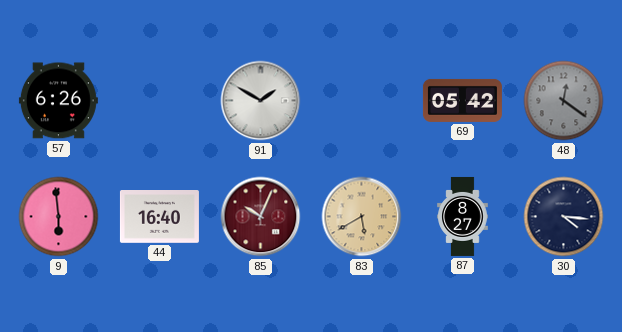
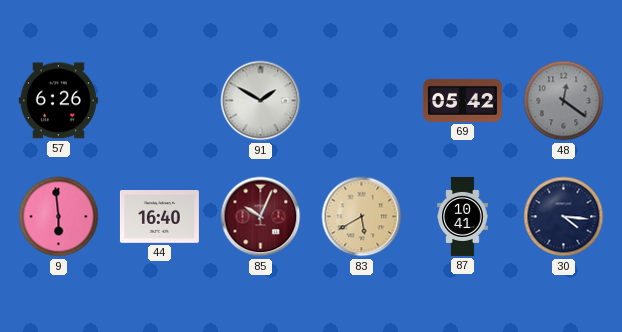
87: 8:27 -> 10:41 (463, 216)
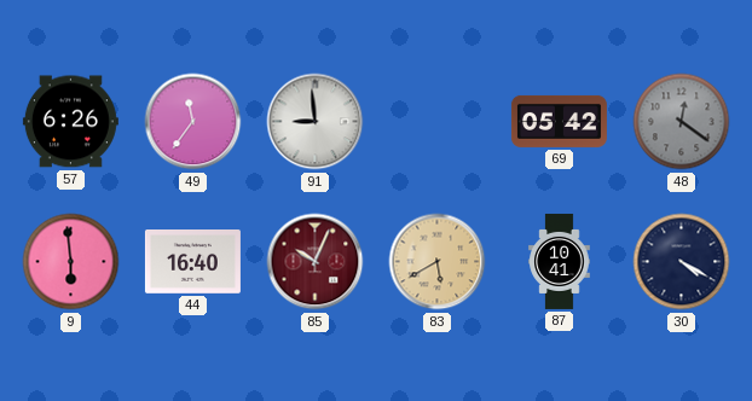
49: none -> 11:36 (193, 122)
91: 1:50 -> 8:59 (316, 122)
30: 4:16 -> 4:20 (682, 262)
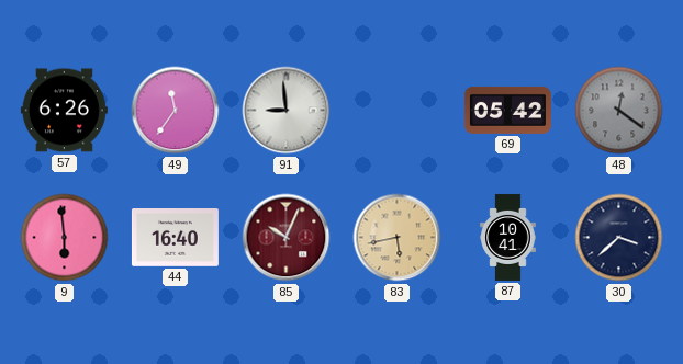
83: 5:40 -> 5:43 (398, 238)
30: 4:20 -> 3:38 (619, 238)
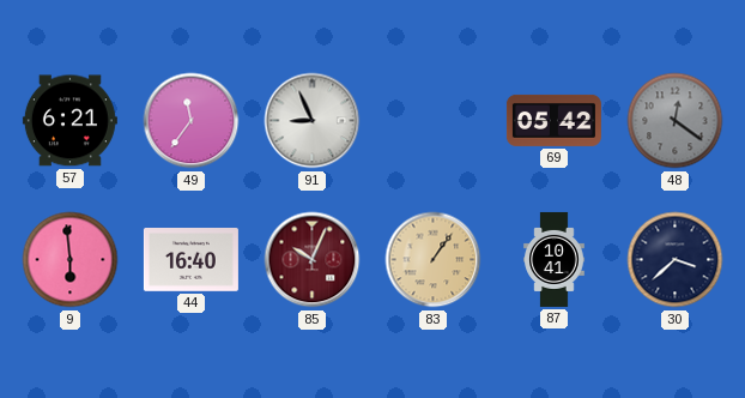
57: 6:26 -> 6:21 (69, 121)
91: 8:59 -> 8:56 (313, 121)
83: 5:43 -> 1:06 (434, 260)
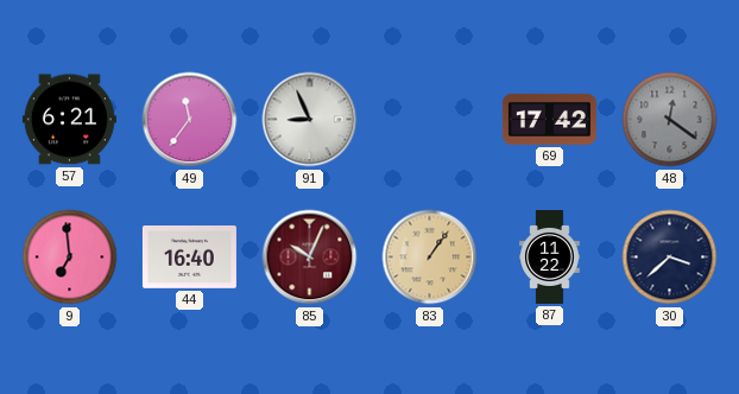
69: 05:42 -> 17:42 (549, 119)
9: 5:59 -> 6:59 (70, 258)
87: 10:41 -> 11:22 (550, 256)
